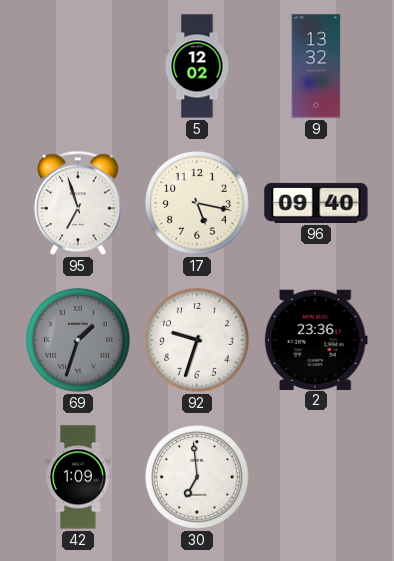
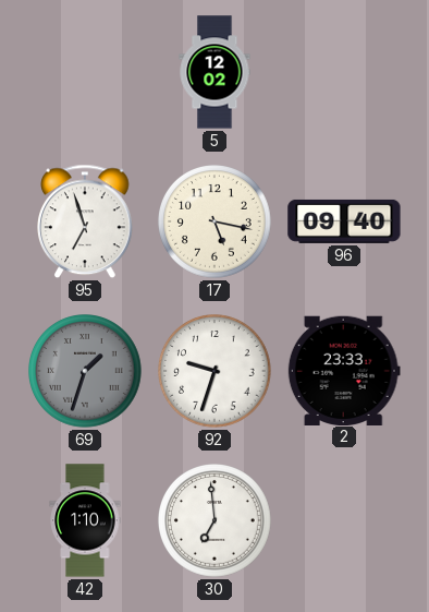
9: 13:32 -> none (316, 66)
2: 23:36 -> 23:33 (344, 370)
42: 1:09 -> 1:10 (85, 520)
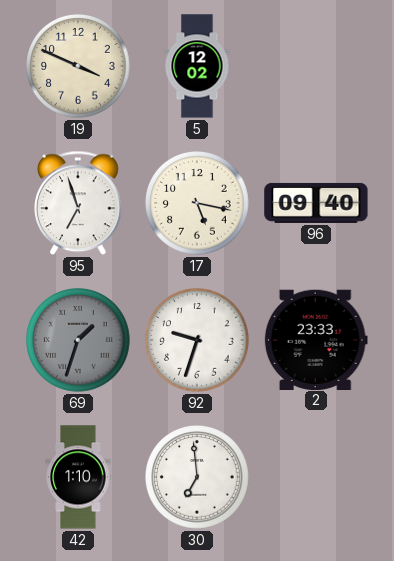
19: none -> 3:49 (79, 67)
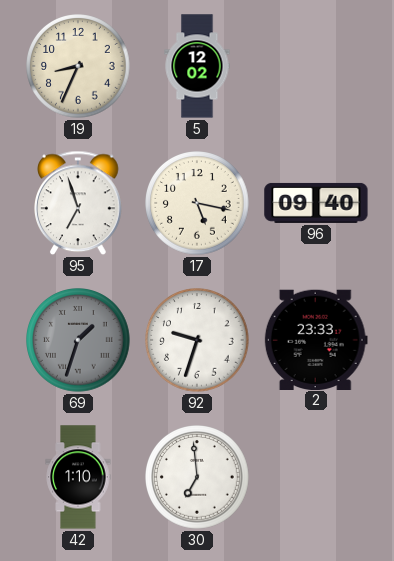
19: 3:49 -> 8:34 (79, 67)
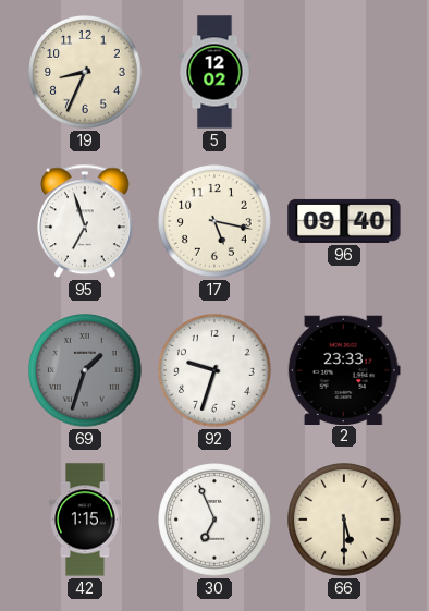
42: 1:10 -> 1:15 (85, 520)
30: 6:59 -> 6:56 (216, 521)
66: none -> 5:30 (345, 521)
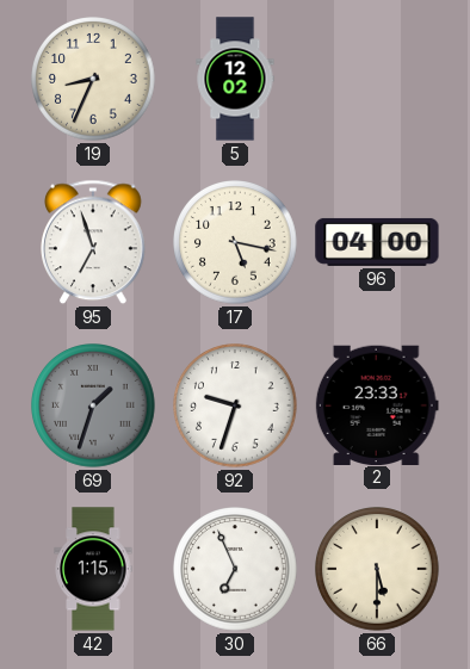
96: 09:40 -> 04:00 (377, 242)
